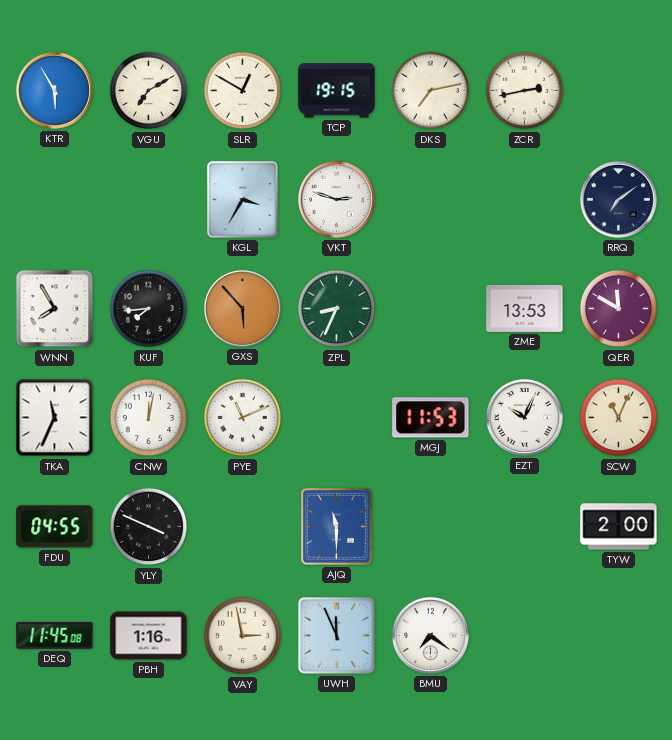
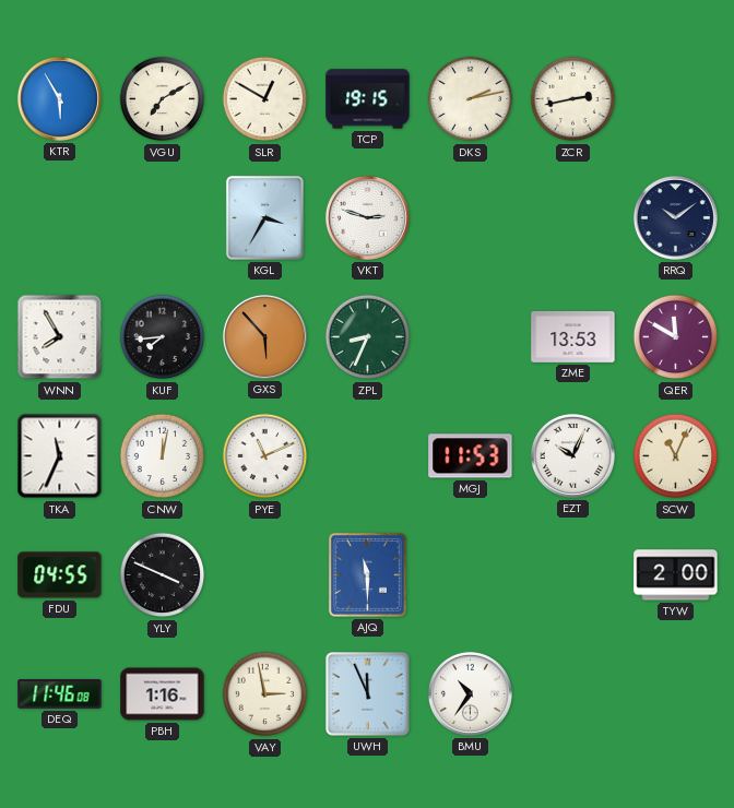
DKS: 7:13 -> 2:13 (471, 99)
RRQ: 7:09 -> 10:09 (675, 217)
DEQ: 11:45 -> 11:46 (60, 694)
BMU: 7:21 -> 10:36 (470, 693)
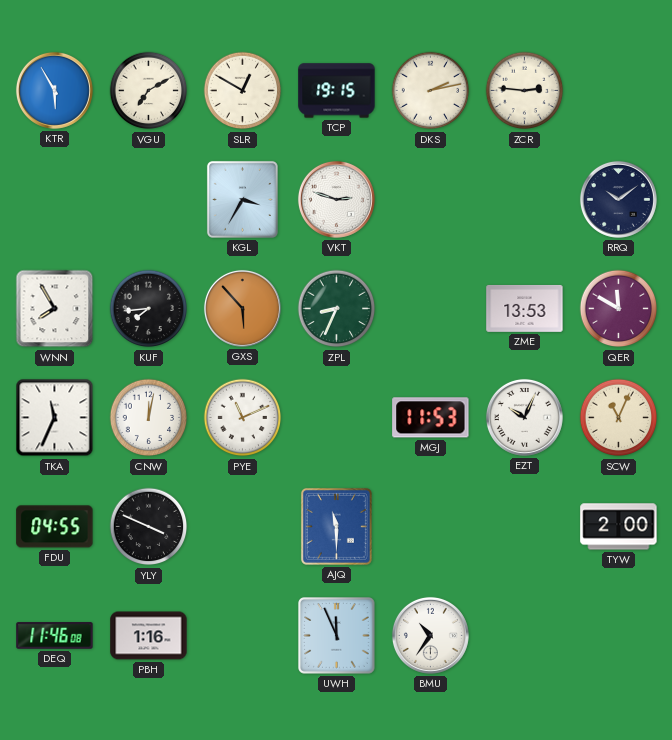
ZCR: 2:43 -> 2:46 (525, 91)
VAY: 2:58 -> none (265, 694)
